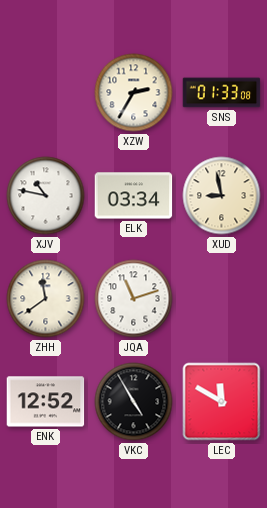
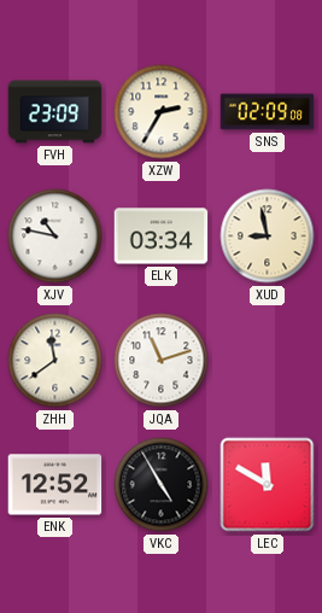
FVH: none -> 23:09 (55, 112)
SNS: 01:33 -> 02:09 (268, 112)
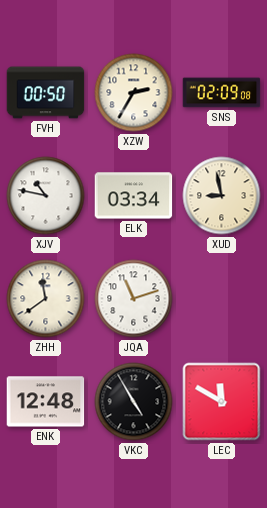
FVH: 23:09 -> 00:50 (46, 93)
ENK: 12:52 -> 12:48 (46, 402)
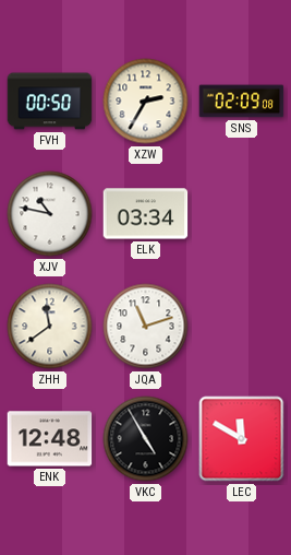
XUD: 8:58 -> none (222, 196)
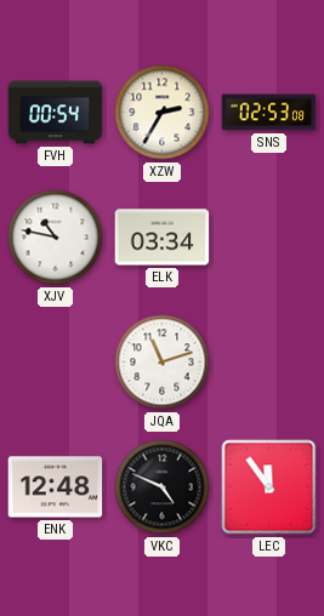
FVH: 00:50 -> 00:54 (56, 113)
SNS: 02:09 -> 02:53 (269, 113)
ZHH: 11:39 -> none (50, 327)
VKC: 4:55 -> 4:49 (163, 487)
LEC: 11:50 -> 11:54 (269, 487)
